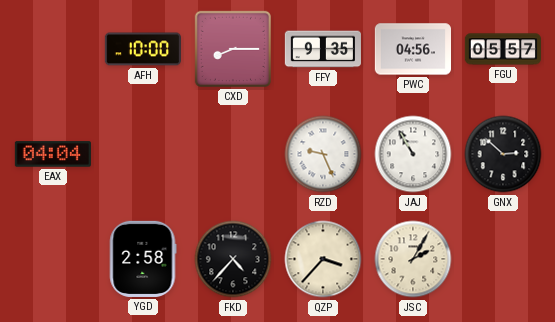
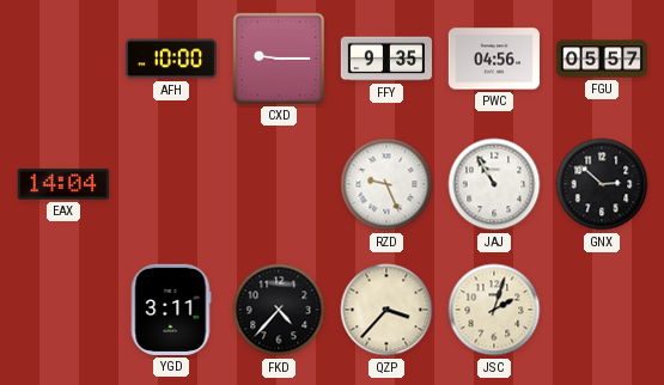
CXD: 8:15 -> 9:15 (279, 59)
EAX: 04:04 -> 14:04 (63, 184)
YGD: 2:58 -> 3:11 (171, 310)
JSC: 2:05 -> 2:03 (494, 310)
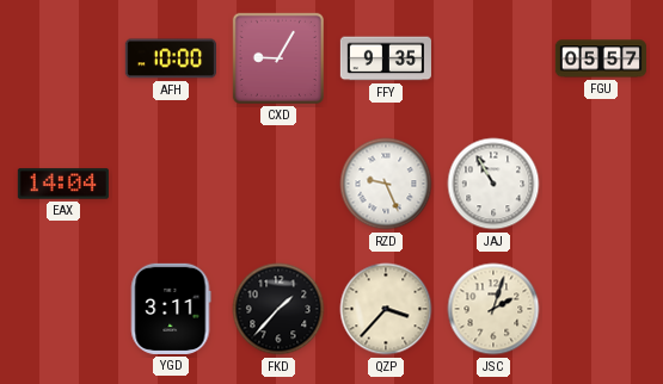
CXD: 9:15 -> 9:05 (278, 58)
PWC: 04:56 -> none (493, 59)
GNX: 2:52 -> none (602, 184)
FKD: 4:37 -> 1:37 (278, 309)
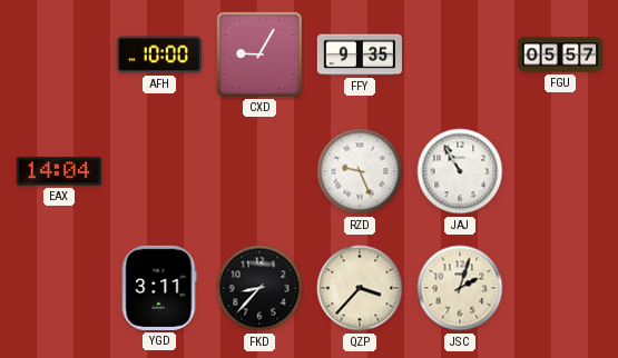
FKD: 1:37 -> 8:37 (259, 288)
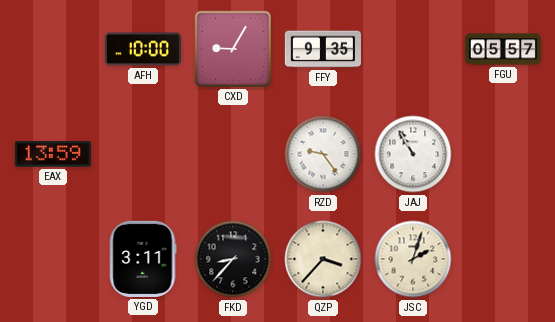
EAX: 14:04 -> 13:59 (53, 154)
RZD: 9:26 -> 9:24 (323, 154)
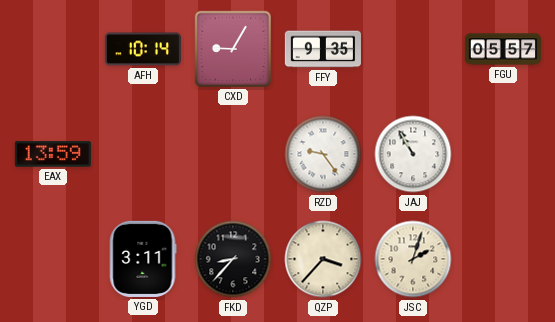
AFH: 10:00 -> 10:14 (143, 49)
